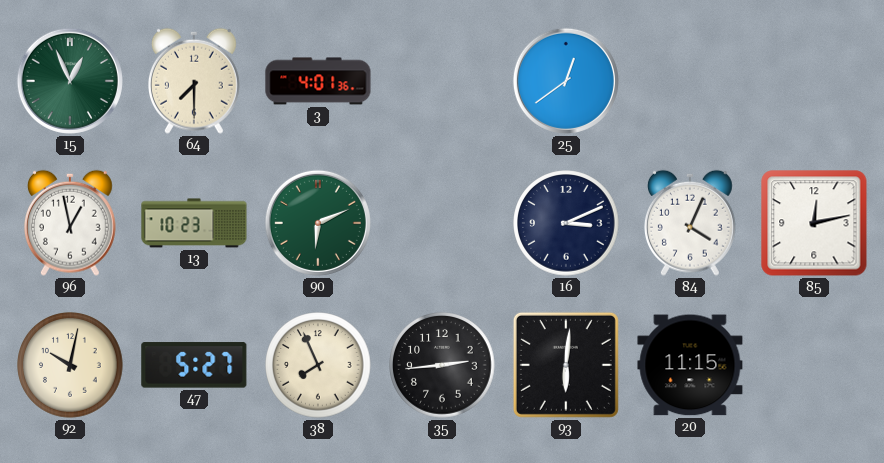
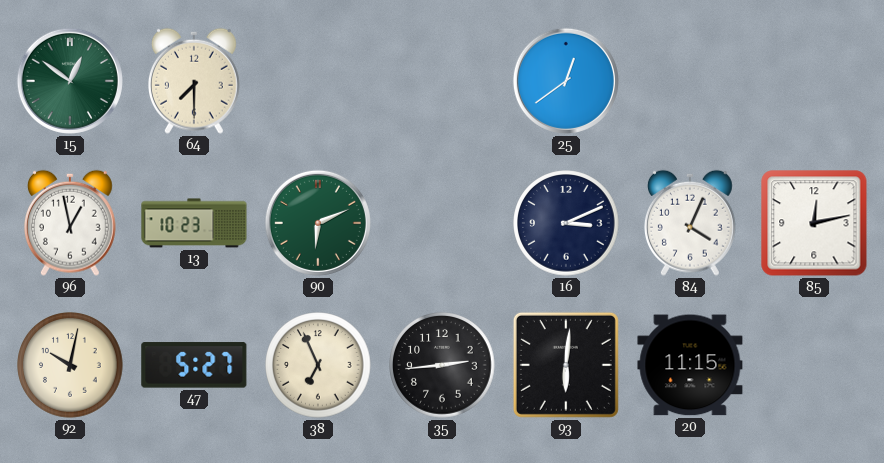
15: 12:56 -> 12:51 (70, 81)
3: 4:01 -> none (318, 81)
38: 7:56 -> 6:56 (318, 365)
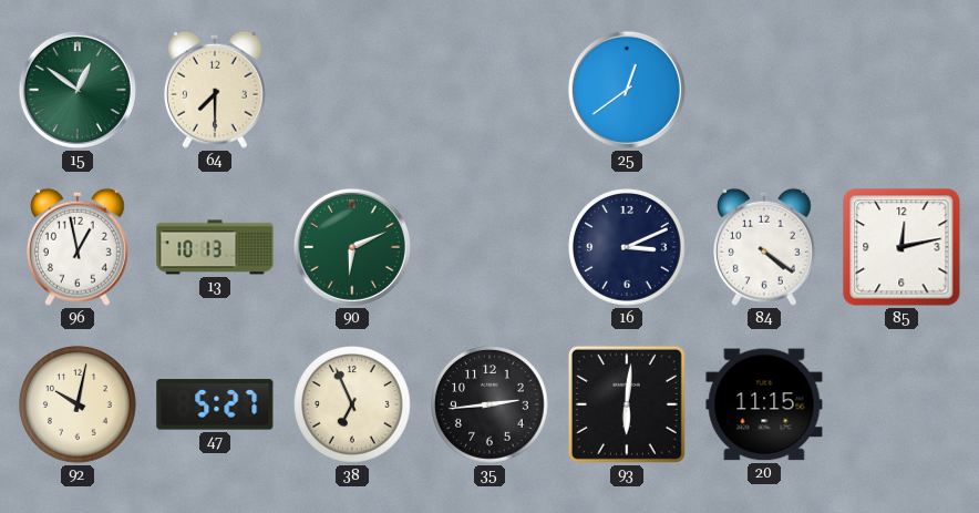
13: 10:23 -> 10:13 (215, 247)
84: 4:04 -> 4:21 (764, 247)
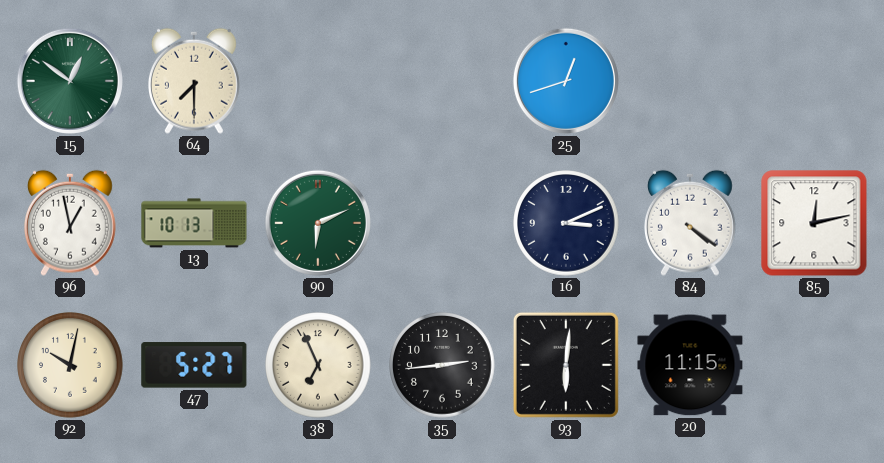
25: 12:39 -> 12:42 (566, 81)
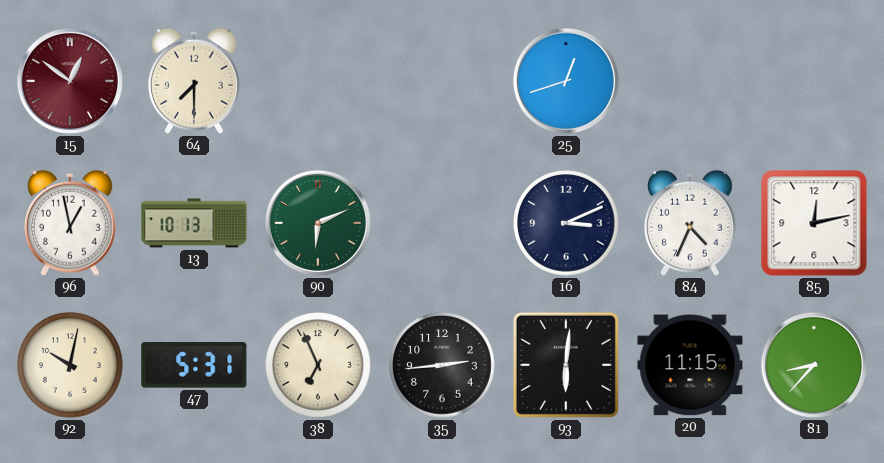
15 dial: green -> burgundy (70, 81)
84: 4:21 -> 4:34 (690, 223)
47: 5:27 -> 5:31 (194, 365)
81: none -> 8:37 (814, 365)
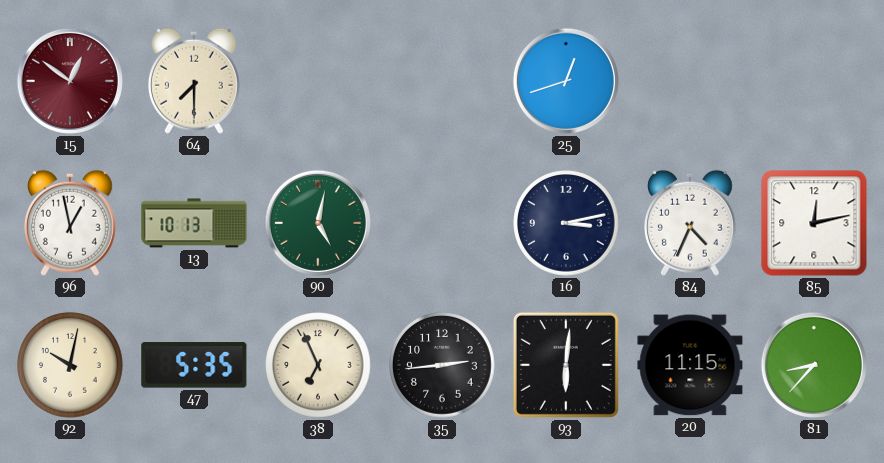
90: 6:11 -> 5:02 (318, 223)
16: 3:11 -> 3:13 (566, 223)
47: 5:31 -> 5:35 (194, 365)
